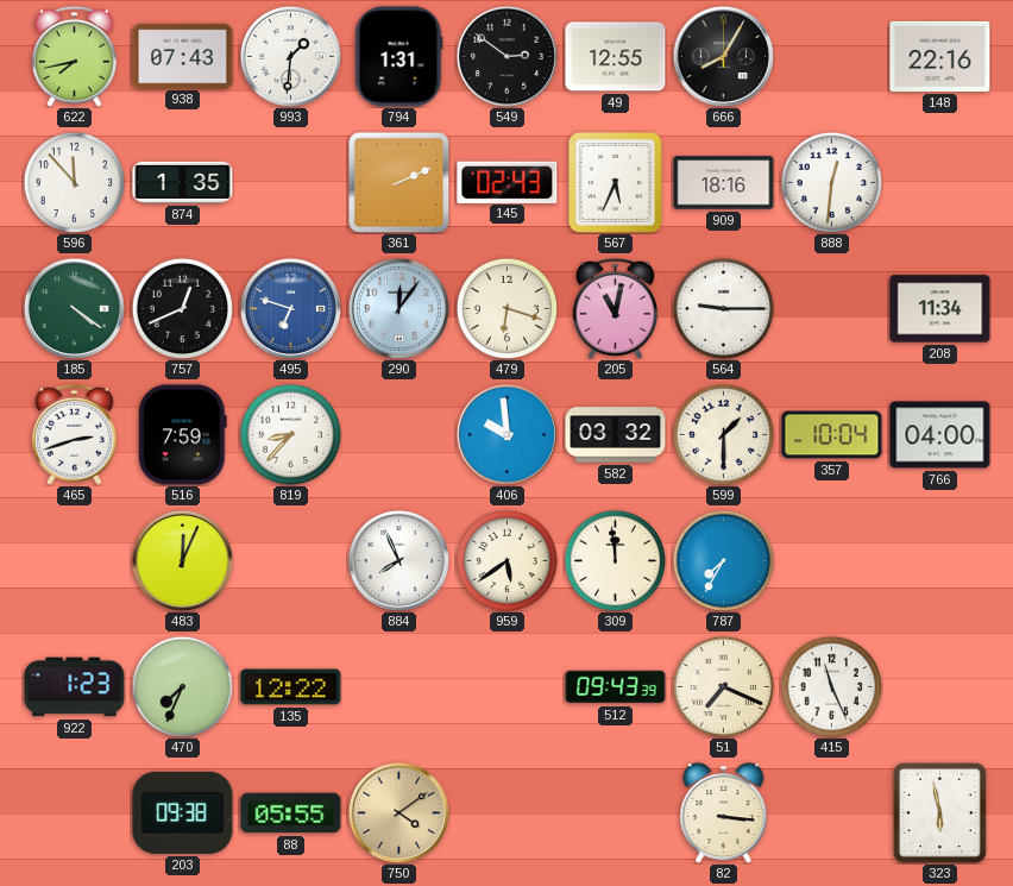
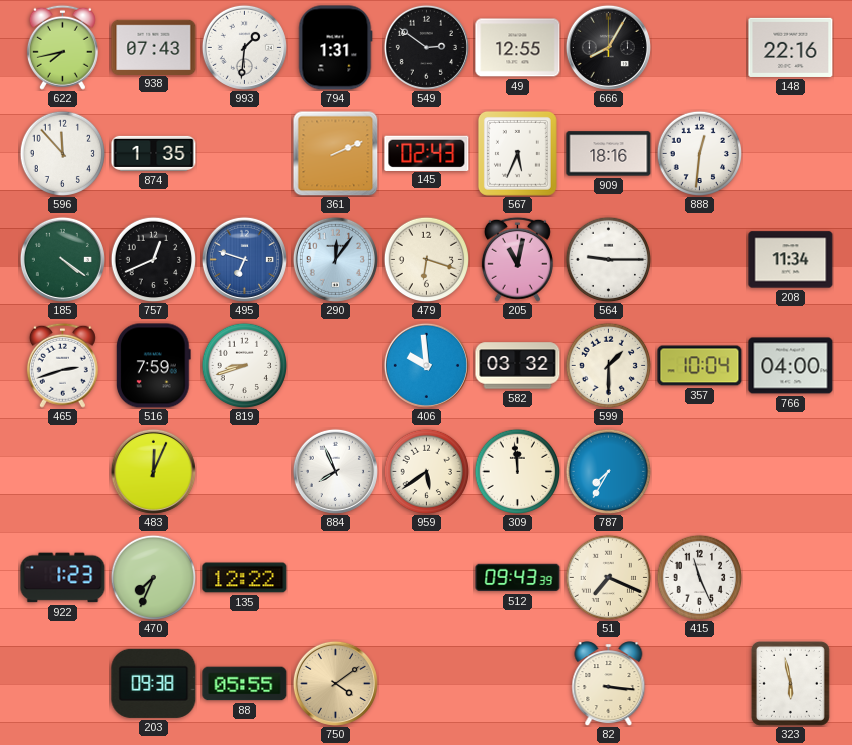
819: 8:37 -> 8:42 (244, 365)
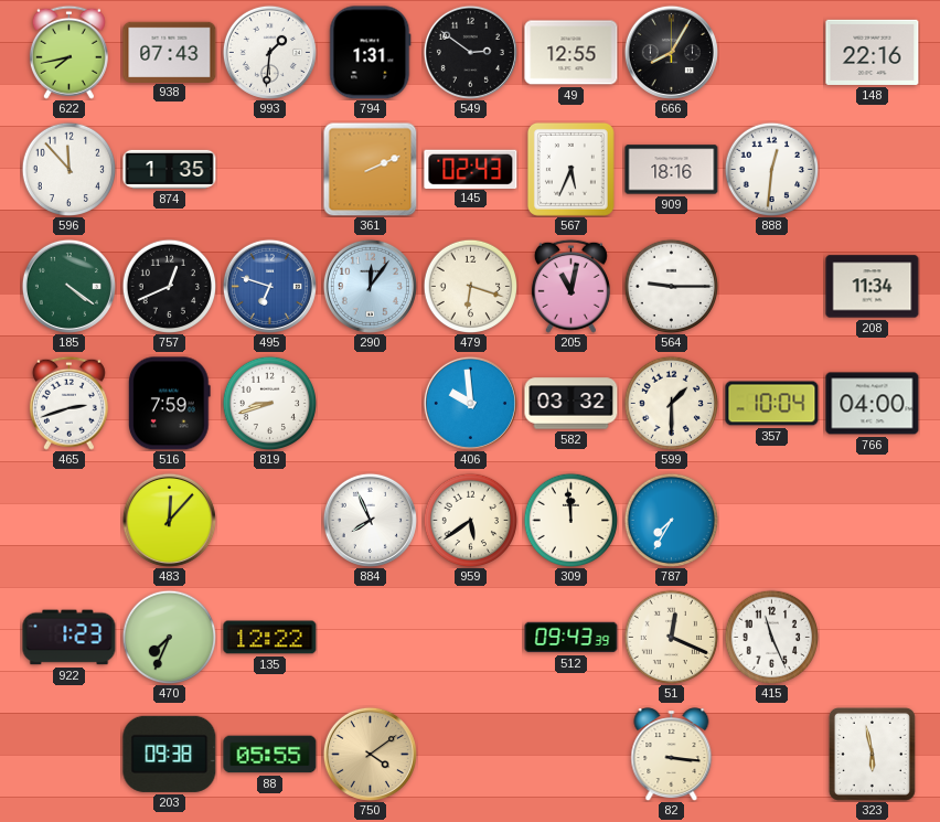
483: 12:04 -> 12:07 (169, 520)
51: 7:19 -> 12:19 (671, 637)
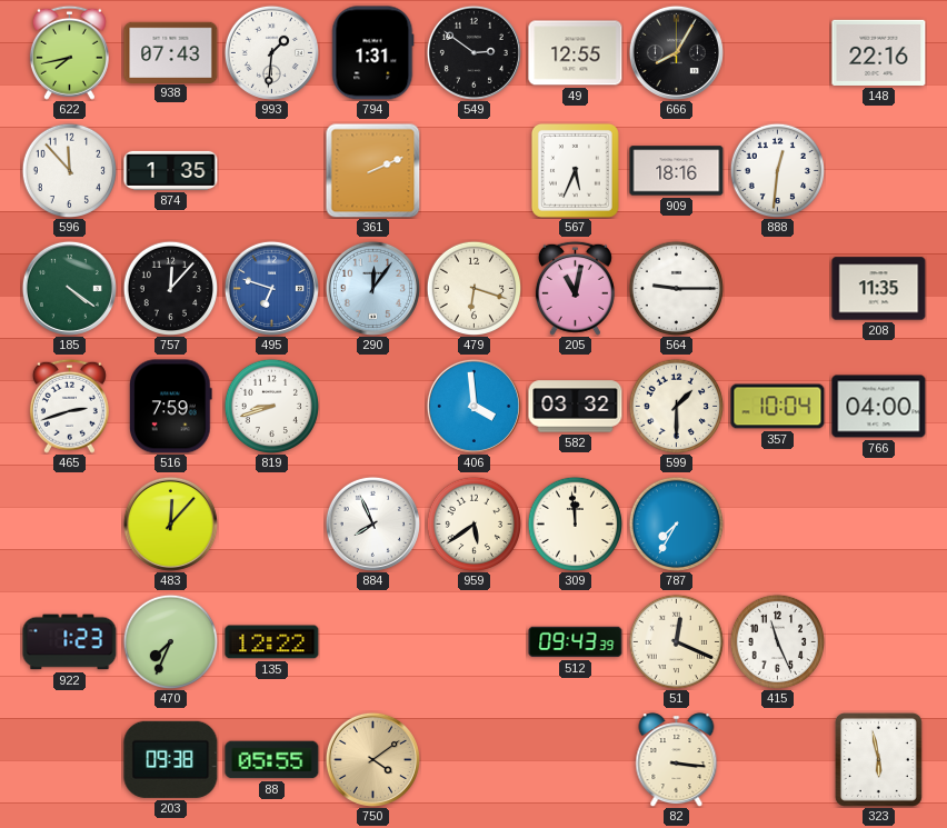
145: 02:43 -> none (471, 169)
757: 12:41 -> 12:07 (170, 288)
208: 11:34 -> 11:35 (879, 289)
406: 9:59 -> 3:59 (474, 406)
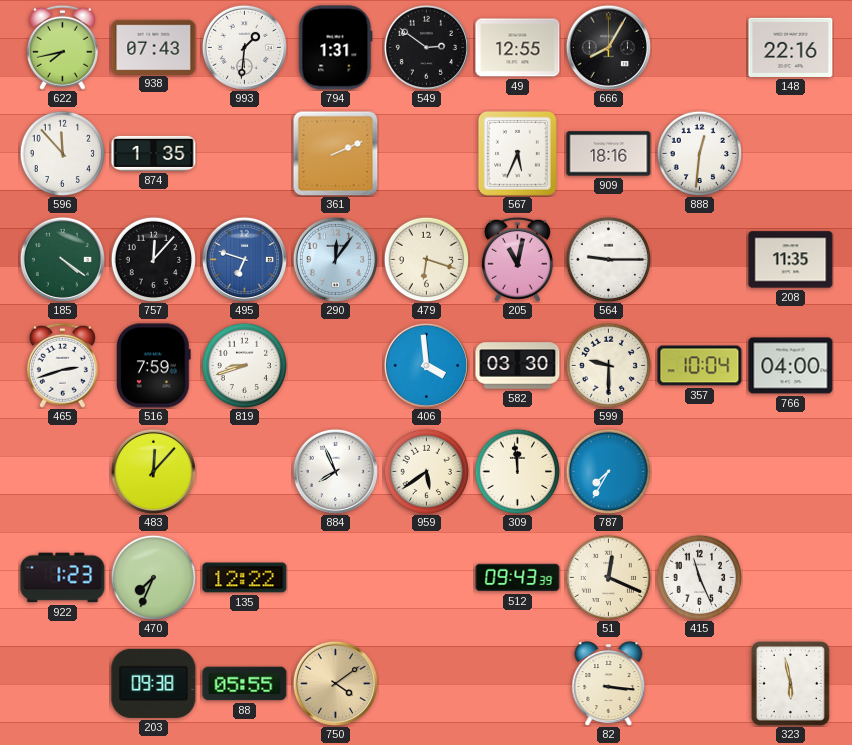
582: 03:32 -> 03:30 (518, 366)
599: 1:30 -> 9:30 (608, 365)
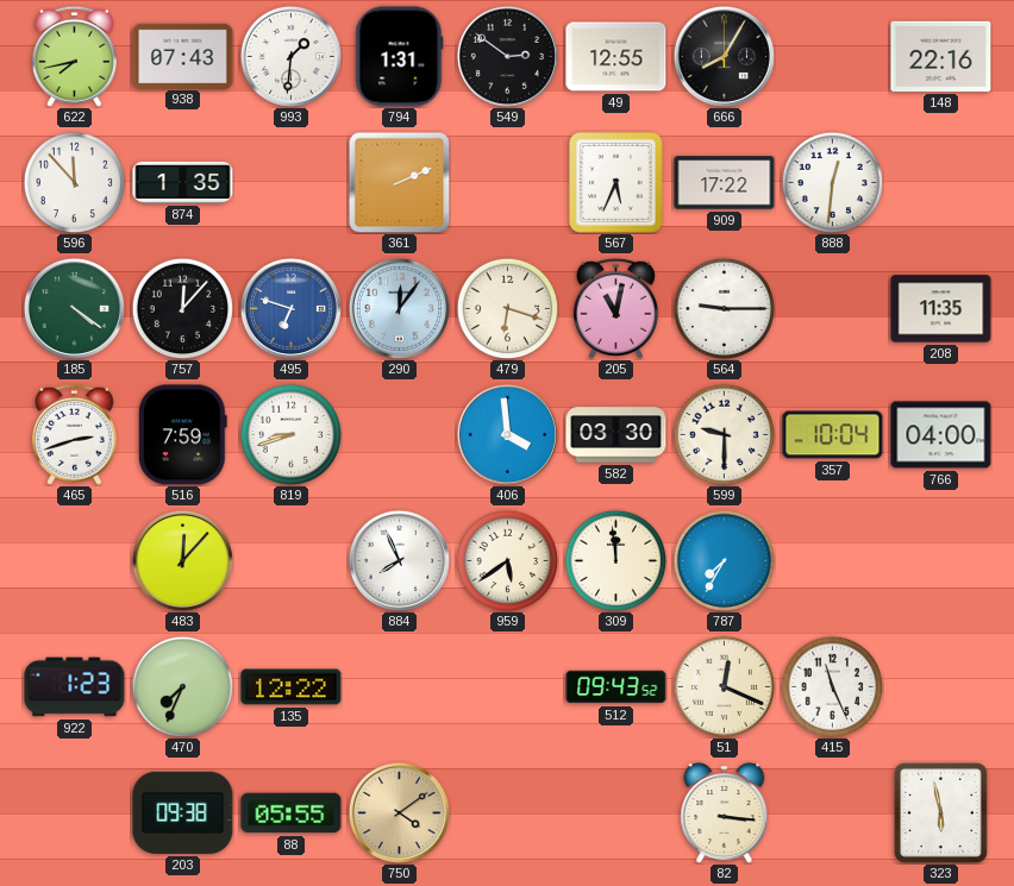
909: 18:16 -> 17:22 (725, 183)
512: 09:43:39 -> 09:43:52 (616, 687)
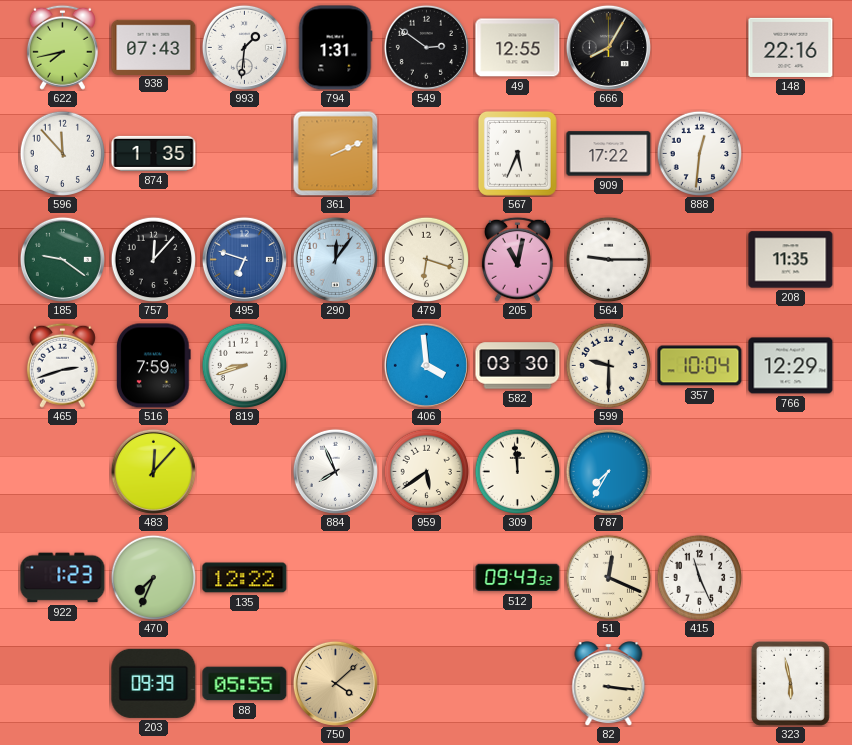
185: 4:21 -> 9:21 (62, 259)
766: 04:00 -> 12:29 (791, 366)
203: 09:38 -> 09:39 (154, 683)
750: 4:09 -> 4:08 (335, 683)
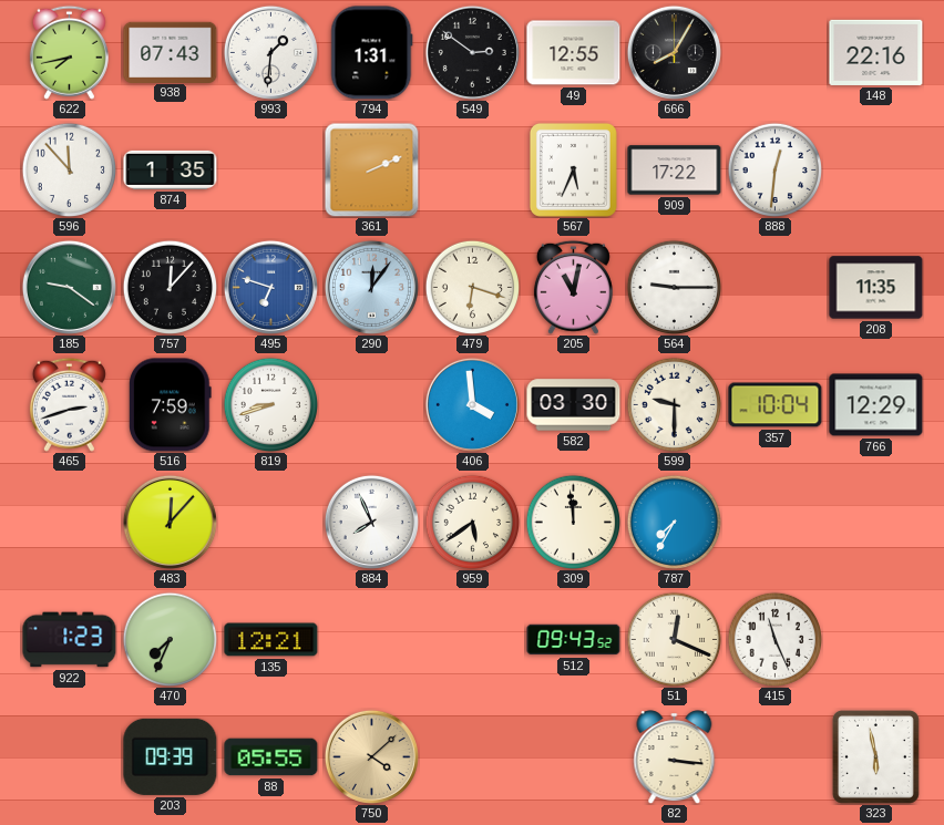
135: 12:22 -> 12:21 (271, 640)
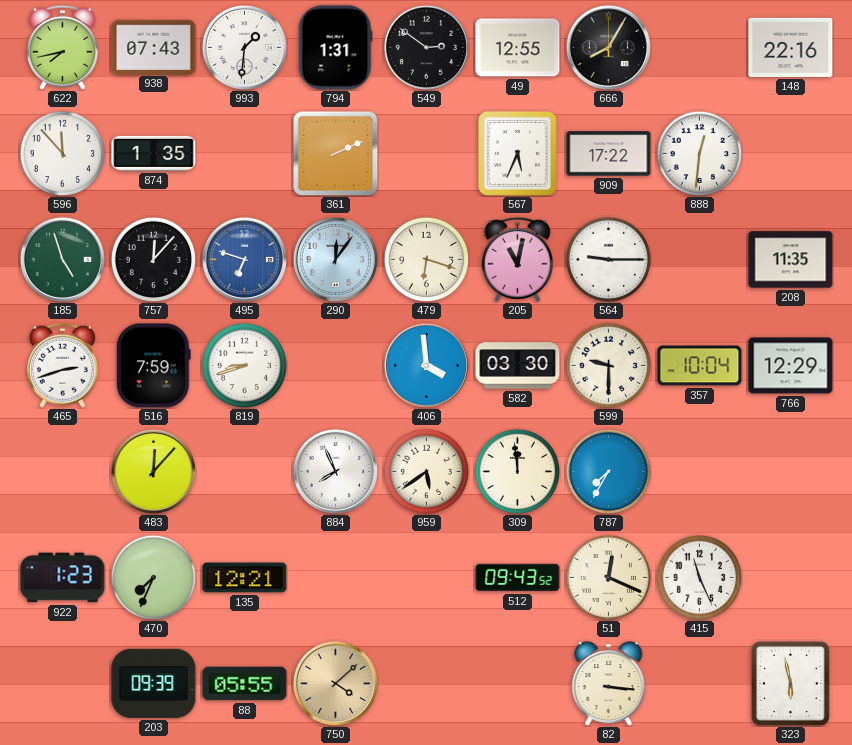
185: 9:21 -> 4:57 (62, 259)
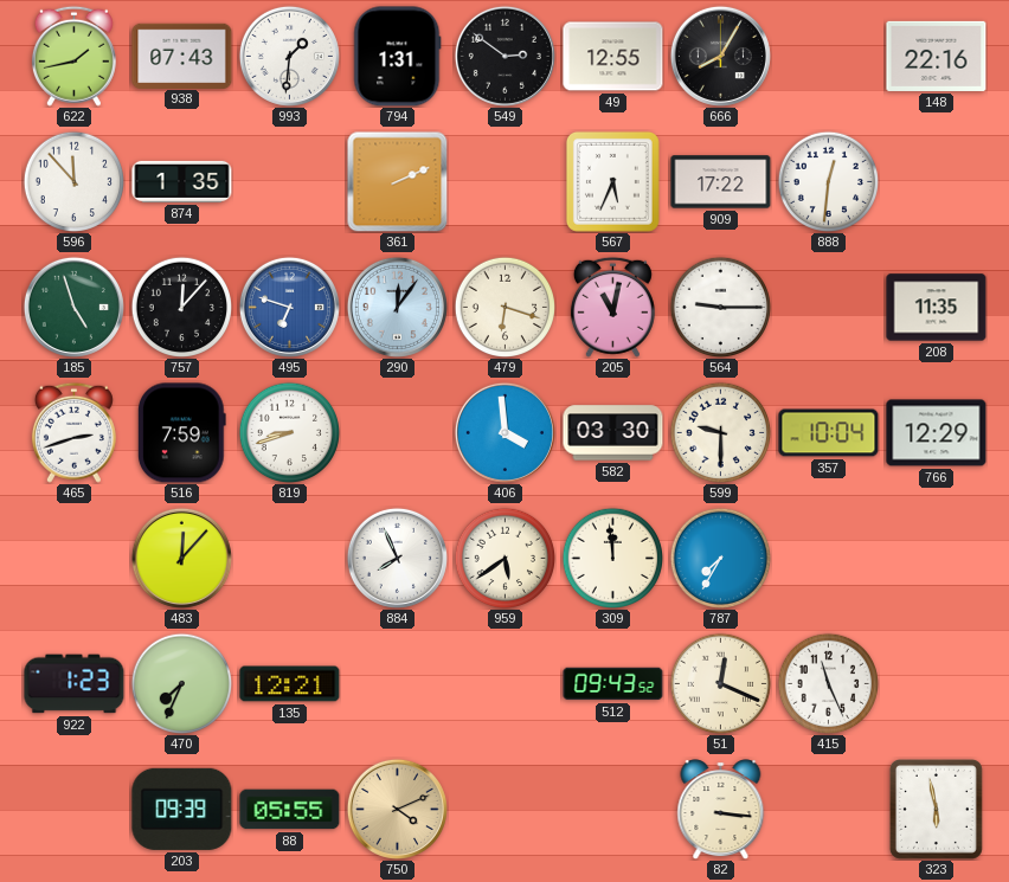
622: 7:43 -> 1:43 (73, 56)
750: 4:08 -> 4:11 (397, 809)
